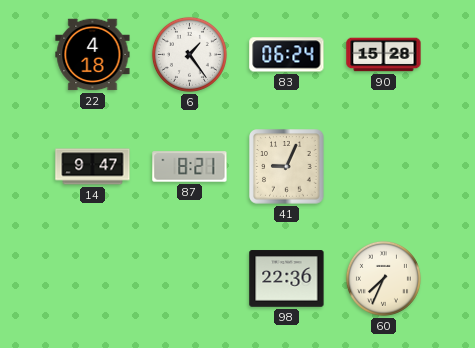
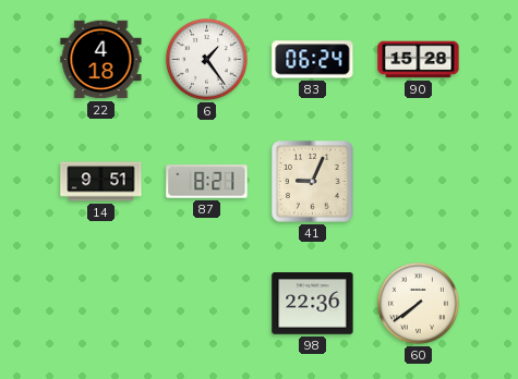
14: 9:47 -> 9:51 (101, 182)
60: 7:34 -> 7:39 (418, 303)
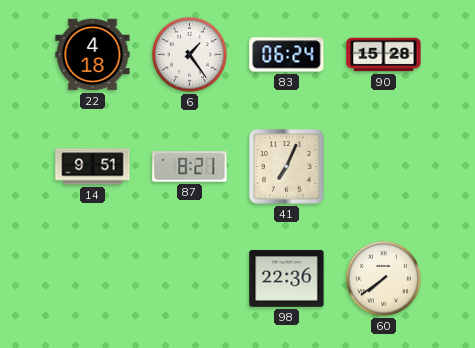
41: 9:04 -> 7:04 (287, 167)
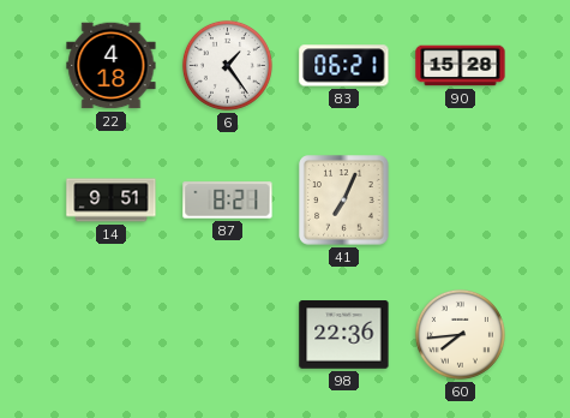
83: 06:24 -> 06:21 (344, 66)
60: 7:39 -> 7:44 (460, 334)
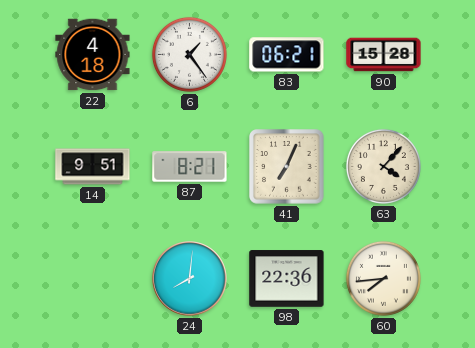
63: none -> 4:07 (383, 166)
24: none -> 8:01 (190, 279)
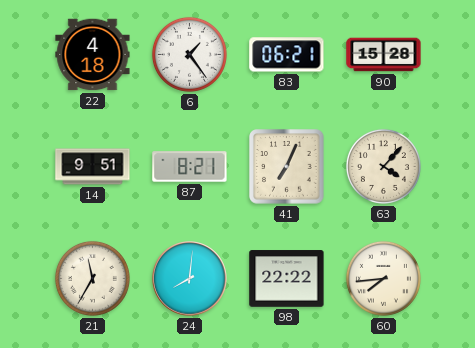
21: none -> 11:35 (92, 278)
98: 22:36 -> 22:22 (287, 279)
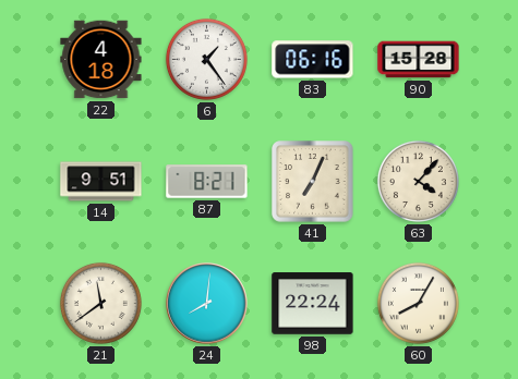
83: 06:21 -> 06:16 (313, 60)
21: 11:35 -> 11:39 (100, 303)
98: 22:22 -> 22:24 (313, 304)
60: 7:44 -> 8:05 (418, 303)
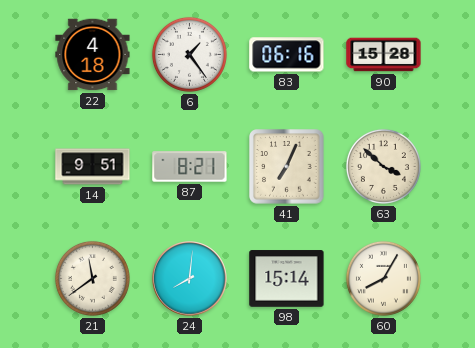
63: 4:07 -> 3:52 (383, 166)
98: 22:24 -> 15:14 (287, 279)
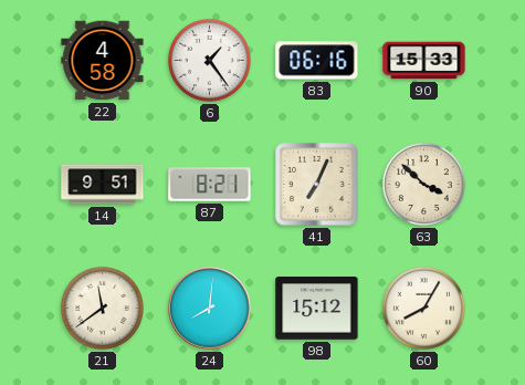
22: 4:18 -> 4:58 (103, 61)
90: 15:28 -> 15:33 (424, 61)
98: 15:14 -> 15:12 (317, 309)
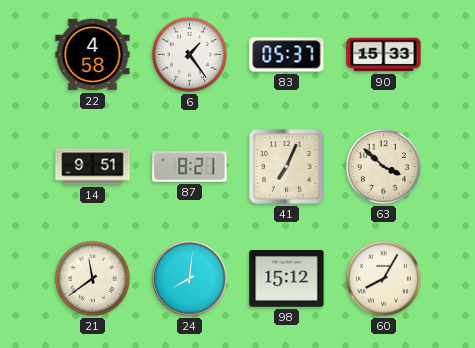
83: 06:16 -> 05:37 (287, 55)
